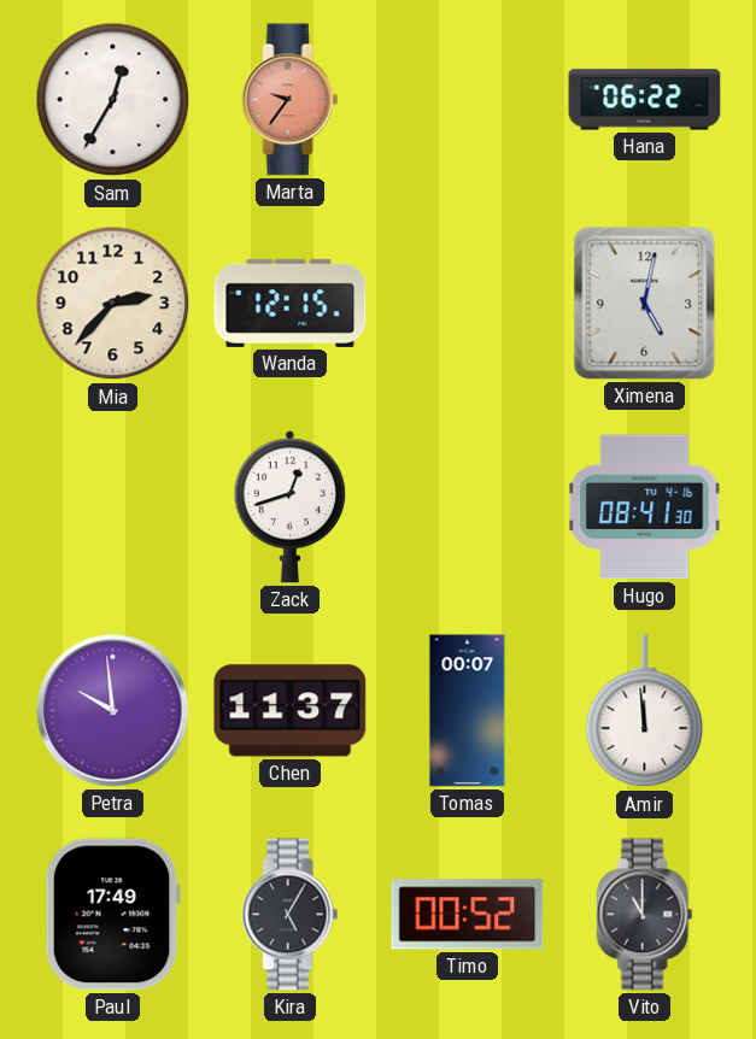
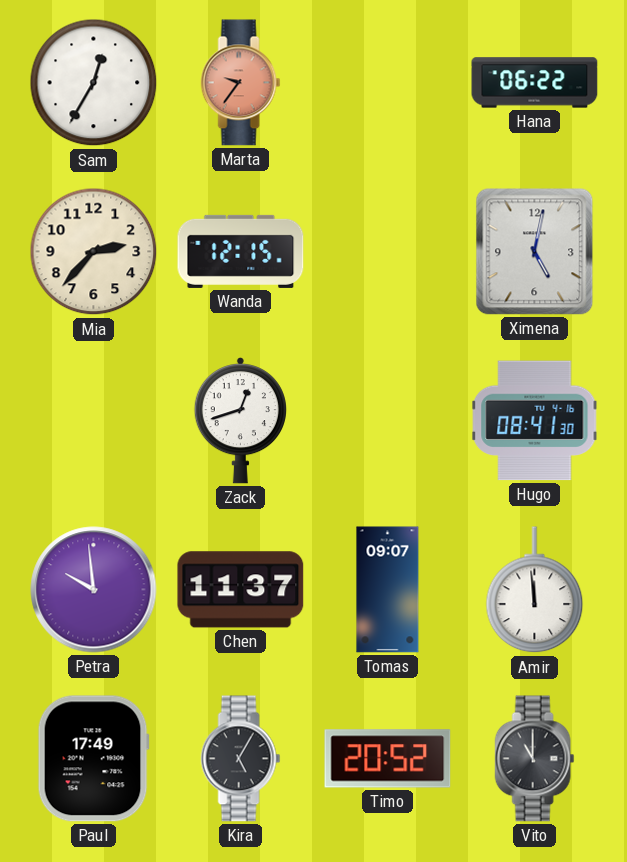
Tomas: 00:07 -> 09:07 (388, 590)
Timo: 00:52 -> 20:52 (388, 759)
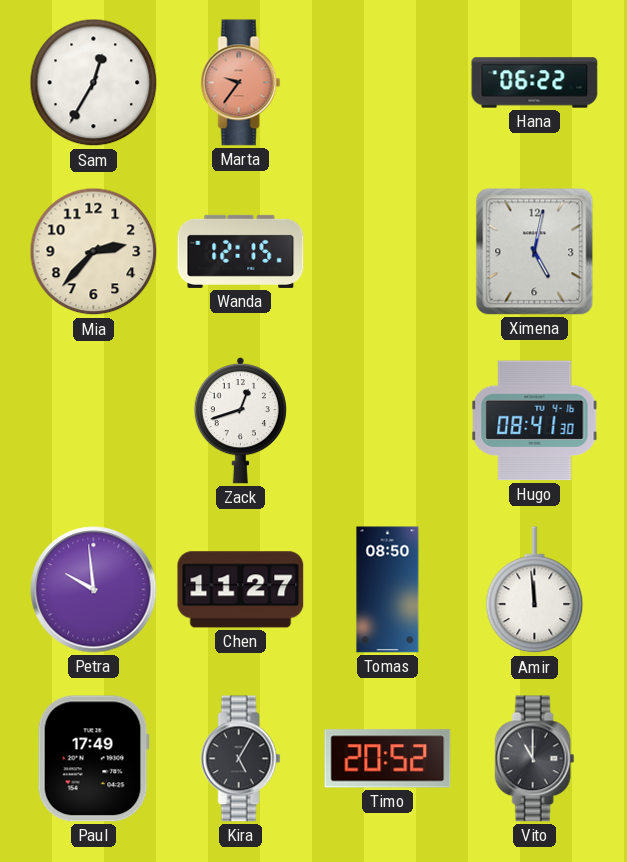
Chen: 11:37 -> 11:27 (241, 590)
Tomas: 09:07 -> 08:50 (388, 590)
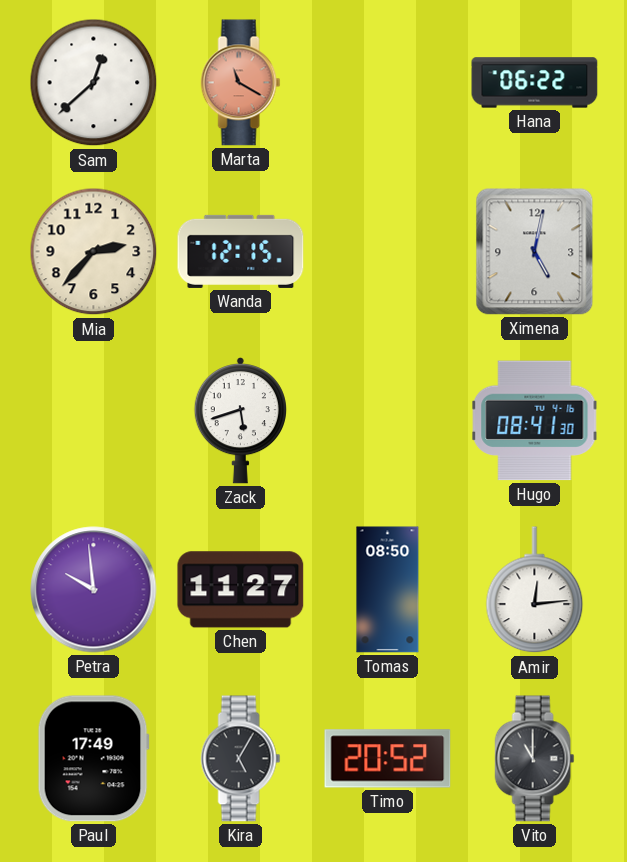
Sam: 12:35 -> 12:38 (94, 83)
Marta: 9:36 -> 11:20 (241, 83)
Zack: 12:42 -> 5:42 (240, 421)
Amir: 11:59 -> 12:14 (535, 590)
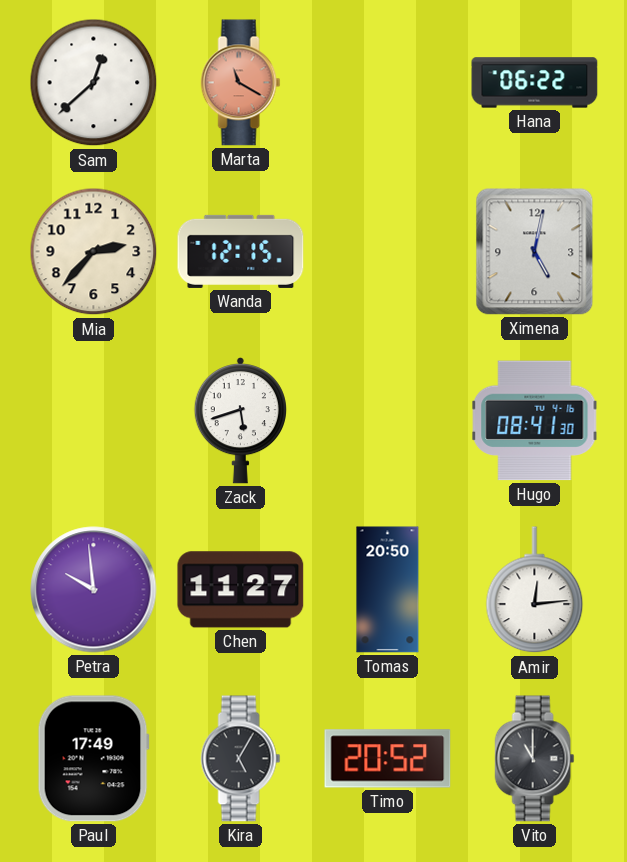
Tomas: 08:50 -> 20:50 (388, 590)
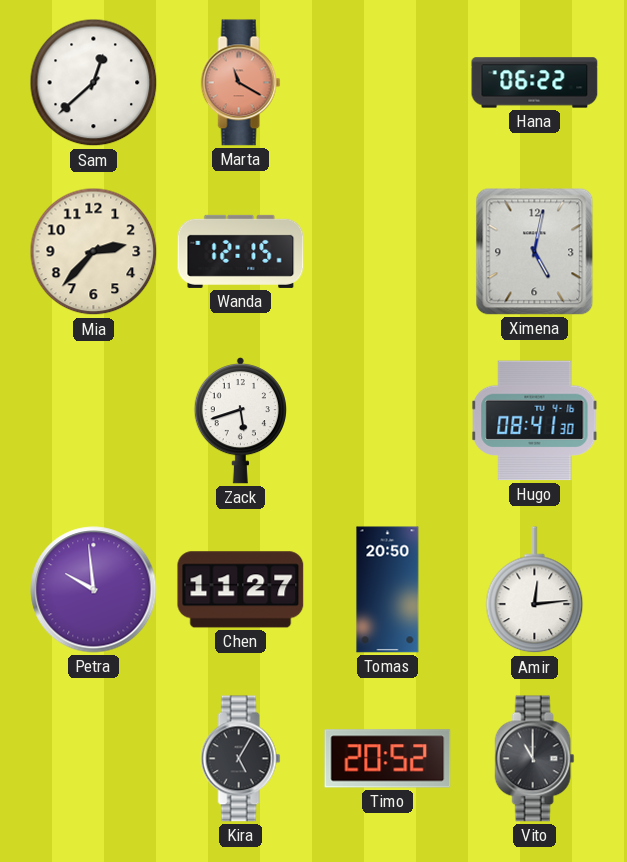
Paul: 17:49 -> none (93, 759)
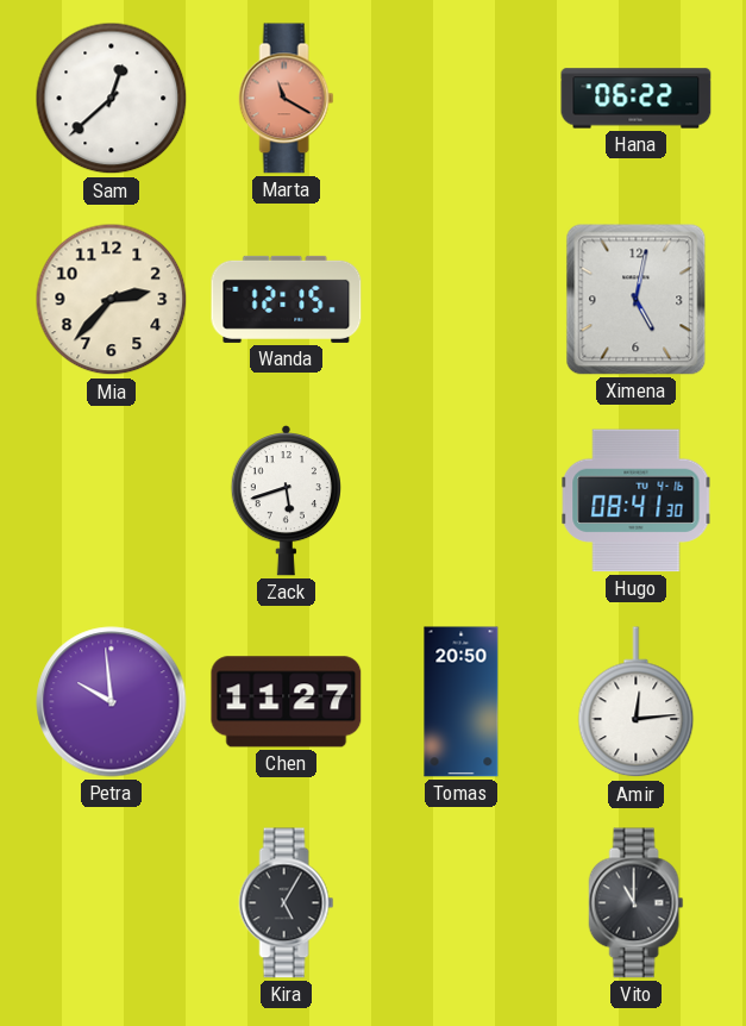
Timo: 20:52 -> none (388, 759)
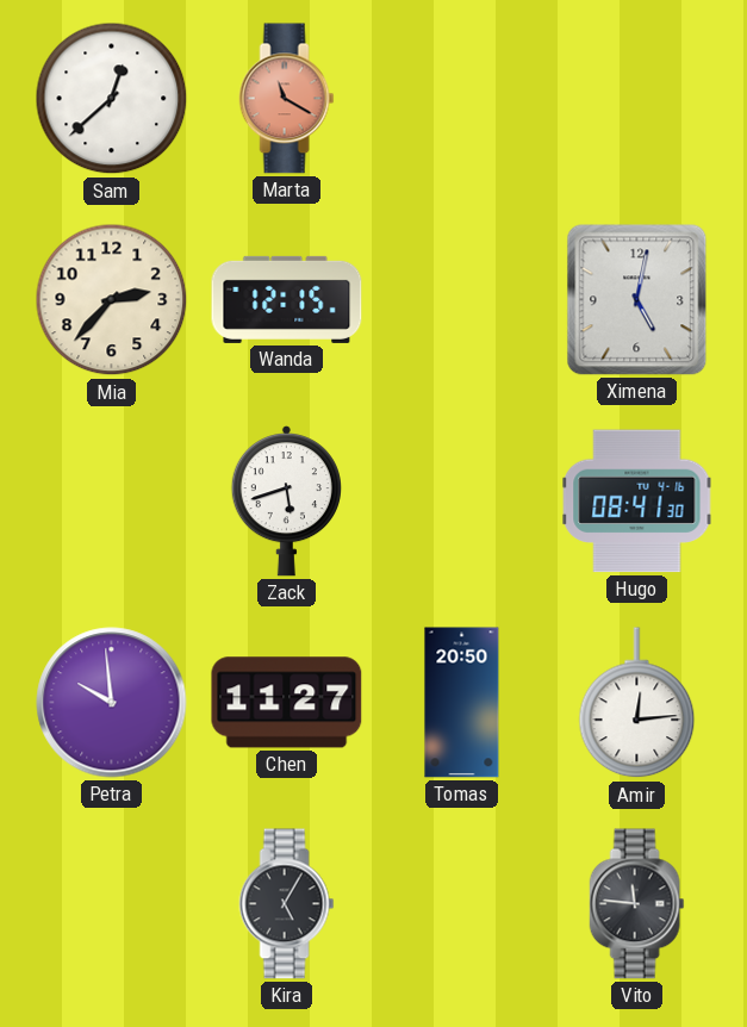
Hana: 06:22 -> none (637, 99)
Vito: 11:00 -> 11:46 (637, 904)
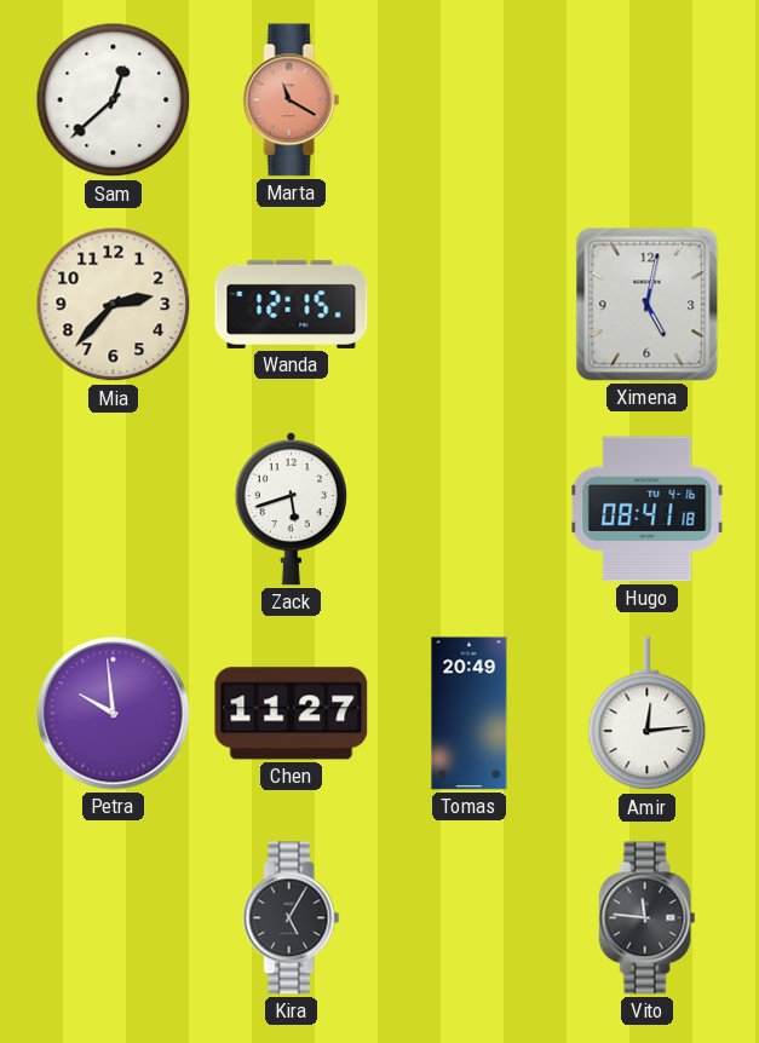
Hugo: 08:41:30 -> 08:41:18 (648, 509)
Tomas: 20:50 -> 20:49 (470, 714)
